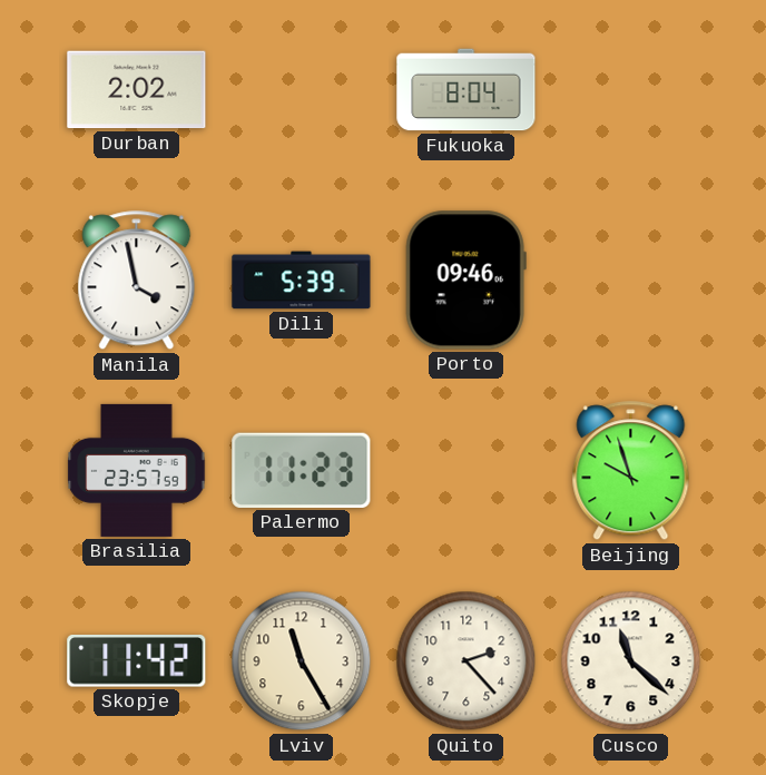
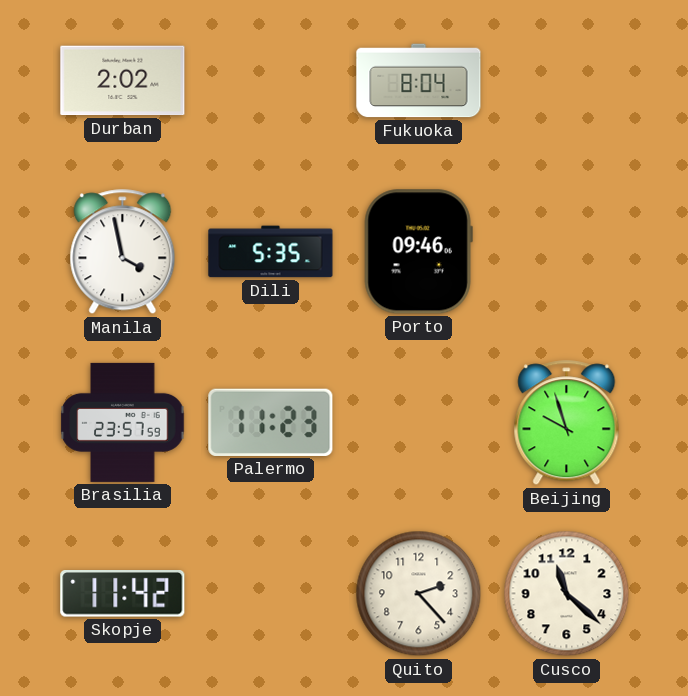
Dili: 5:39 -> 5:35 (271, 252)
Lviv: 11:25 -> none (302, 661)
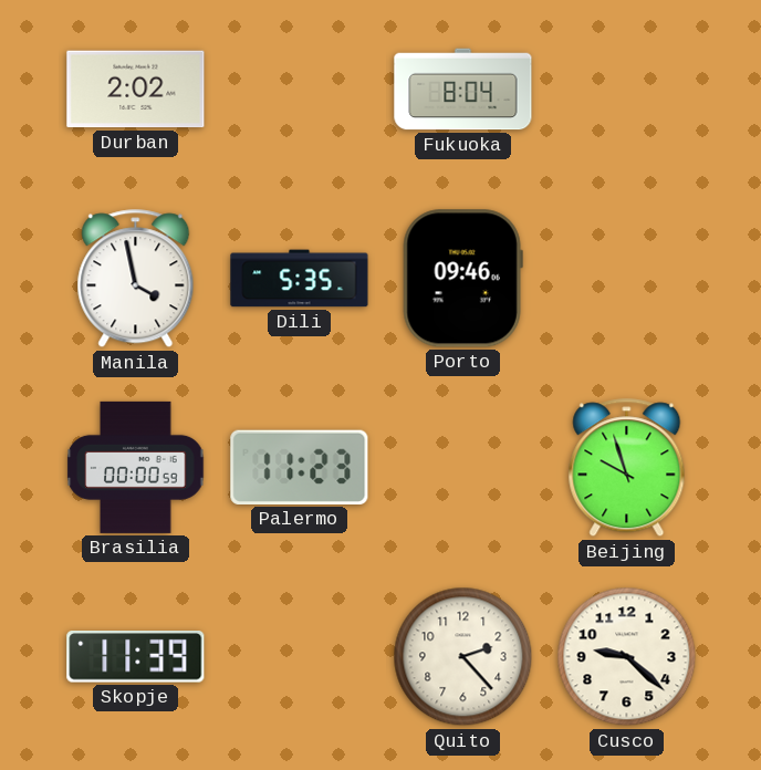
Brasilia: 23:57 -> 00:00 (136, 467)
Skopje: 11:42 -> 11:39 (136, 657)
Cusco: 11:22 -> 9:22 (627, 657)
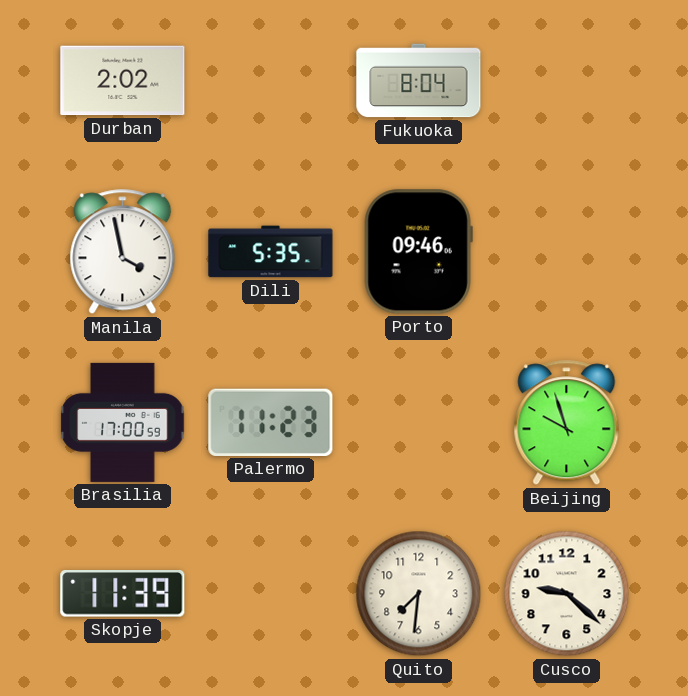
Brasilia: 00:00 -> 17:00 (123, 422)
Quito: 2:23 -> 7:31 (419, 594)
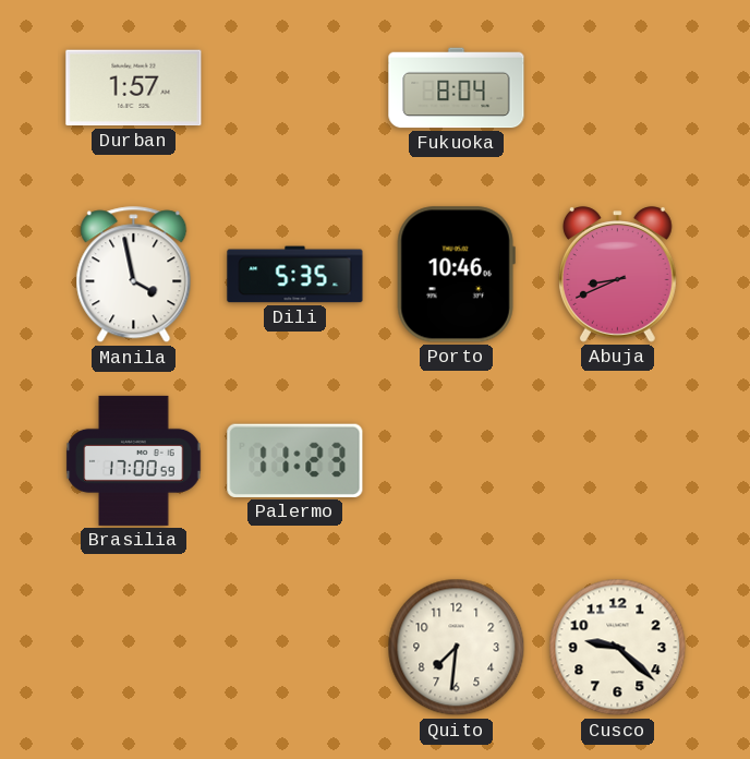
Durban: 2:02 -> 1:57 (134, 88)
Porto: 09:46 -> 10:46 (456, 275)
Abuja: none -> 8:41 (617, 275)
Beijing: 9:57 -> none (567, 423)
Skopje: 11:39 -> none (123, 594)
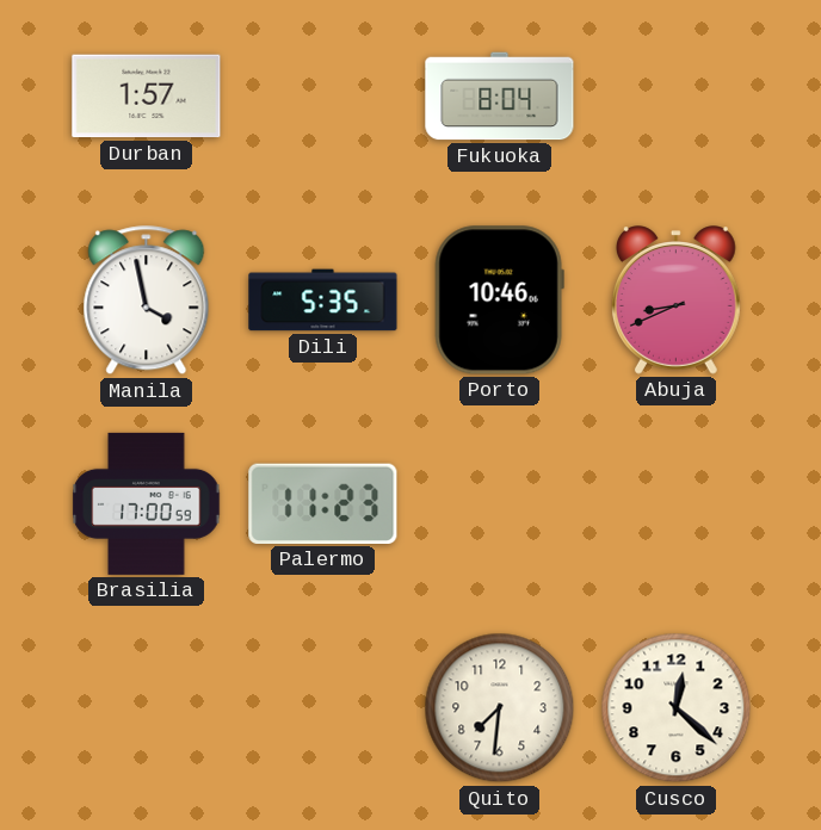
Cusco: 9:22 -> 12:22 (677, 708)
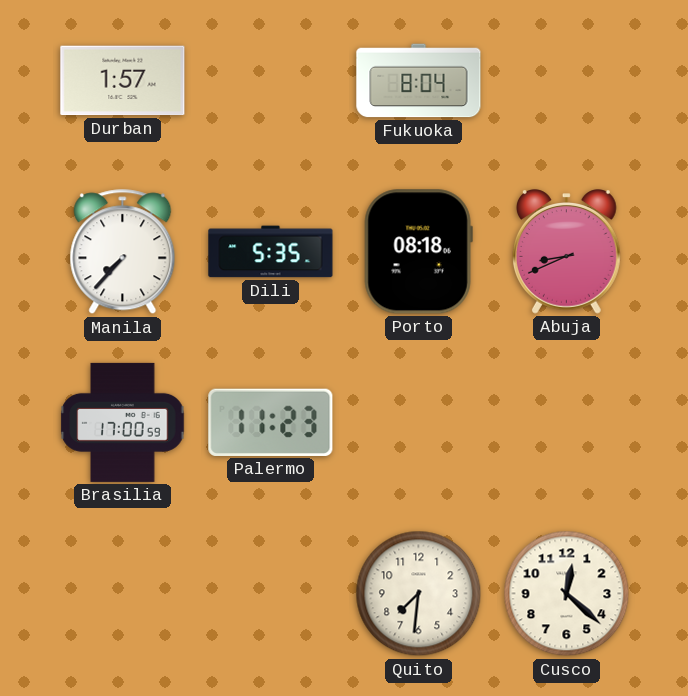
Manila: 3:58 -> 7:37 (123, 252)
Porto: 10:46 -> 08:18 (418, 252)
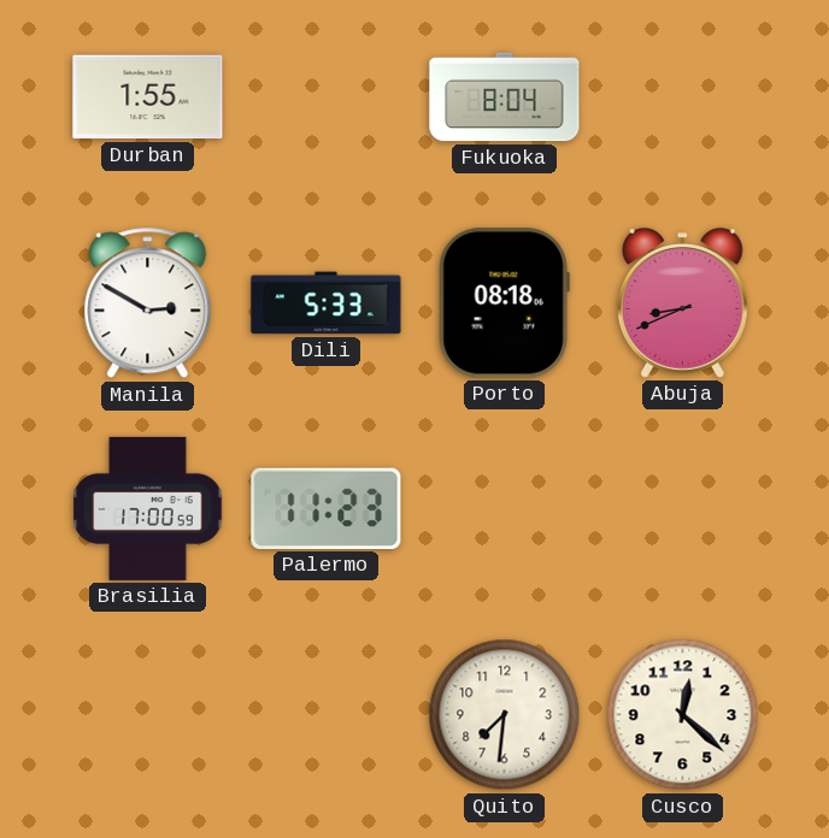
Durban: 1:57 -> 1:55 (148, 98)
Manila: 7:37 -> 2:50 (148, 303)
Dili: 5:35 -> 5:33 (327, 303)
